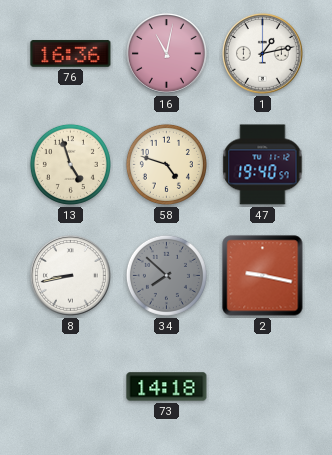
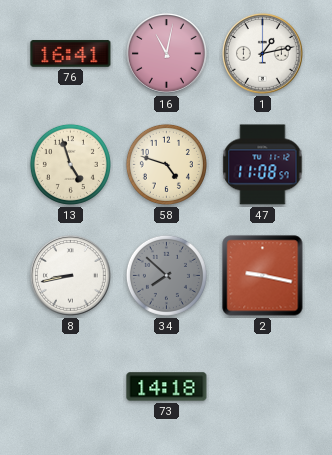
76: 16:36 -> 16:41 (71, 54)
47: 19:40 -> 11:08 (263, 165)
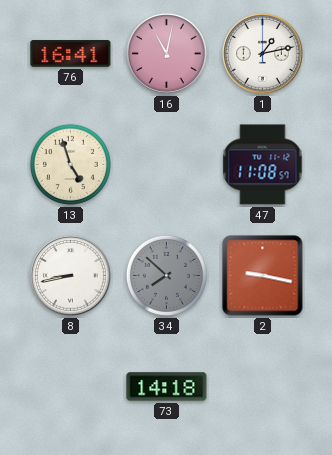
58: 4:48 -> none (166, 164)
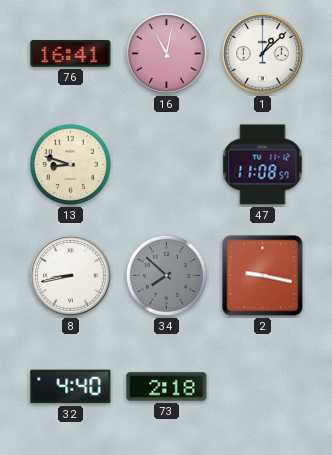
1: 1:13 -> 1:08 (263, 54)
13: 4:57 -> 8:48 (70, 164)
32: none -> 4:40 (71, 387)
73: 14:18 -> 2:18 (167, 387)
